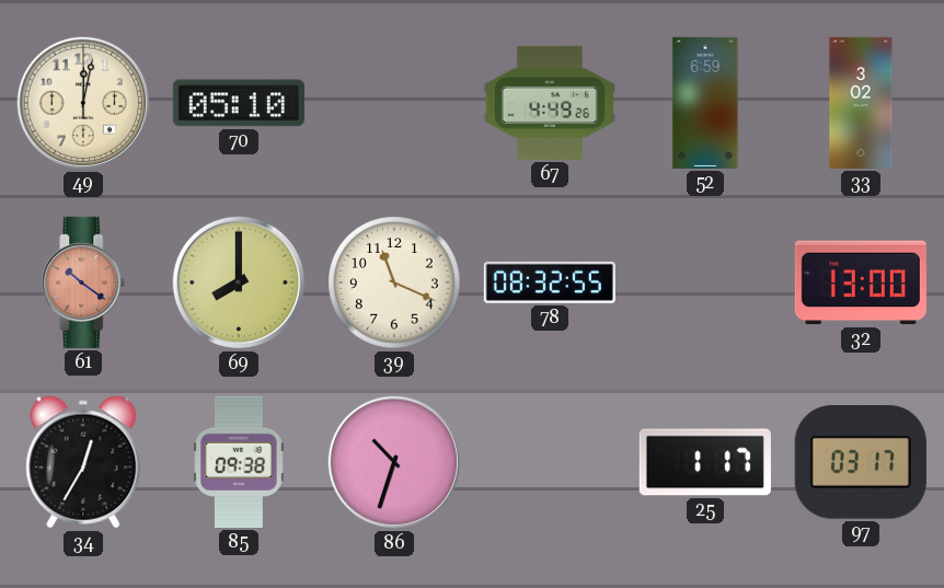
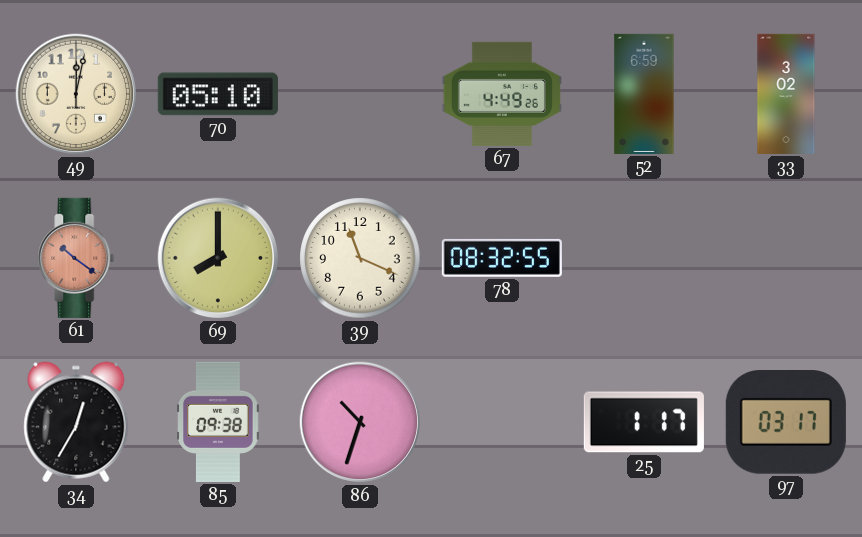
32: 13:00 -> none (861, 283)
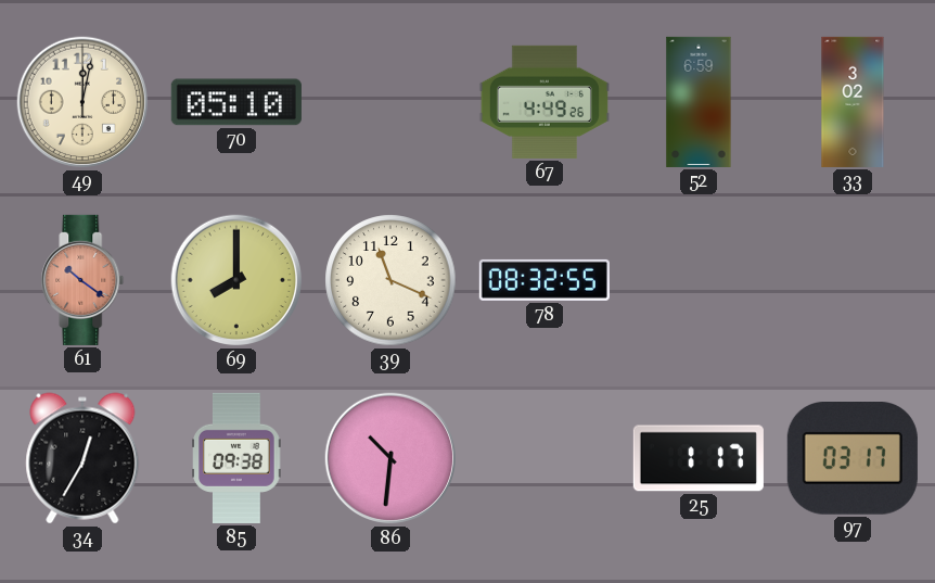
86: 10:33 -> 10:31 (390, 458)
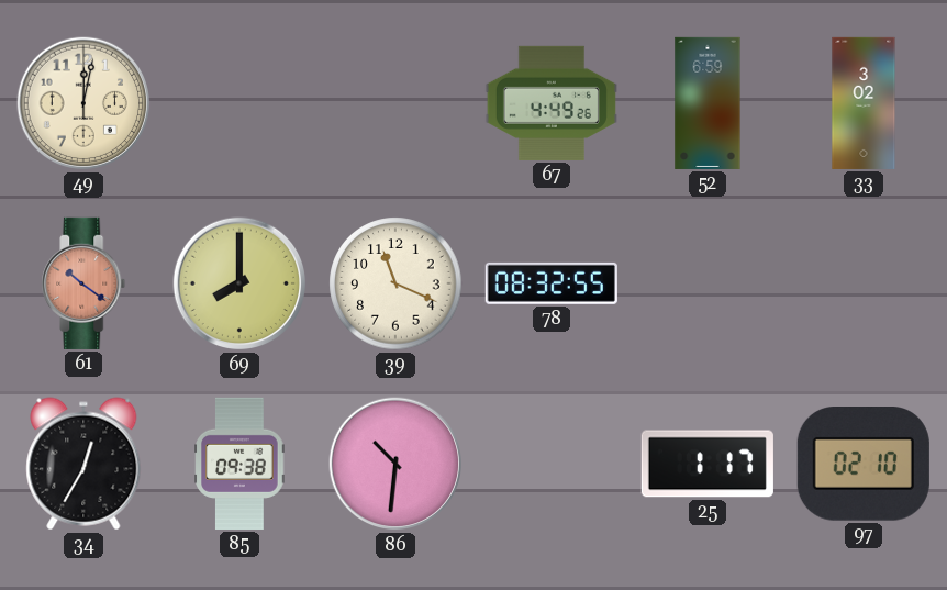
70: 05:10 -> none (236, 102)
97: 03:17 -> 02:10 (864, 465)
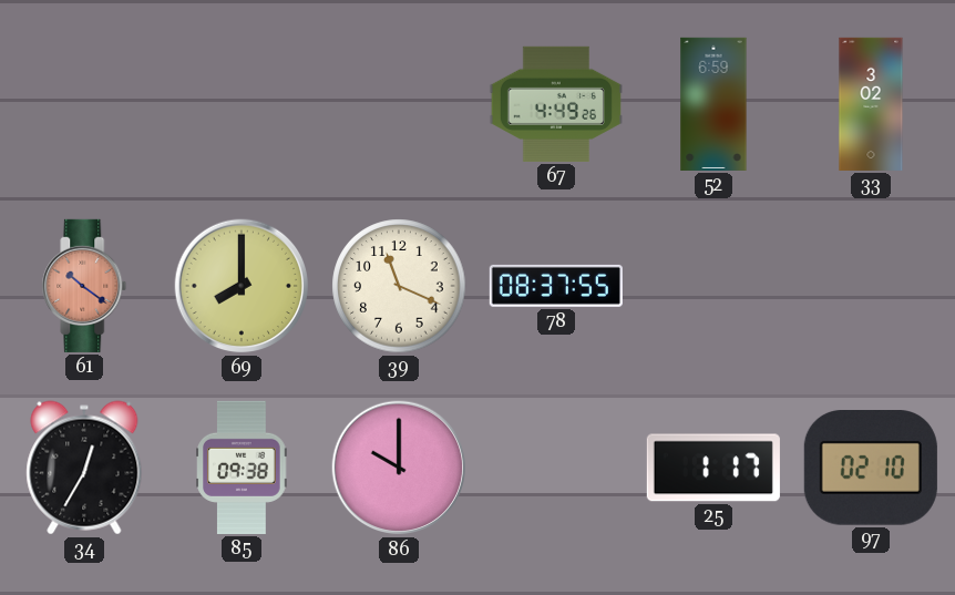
49: 12:02 -> none (83, 103)
78: 08:32 -> 08:37 (556, 286)
86: 10:31 -> 10:00 (399, 468)
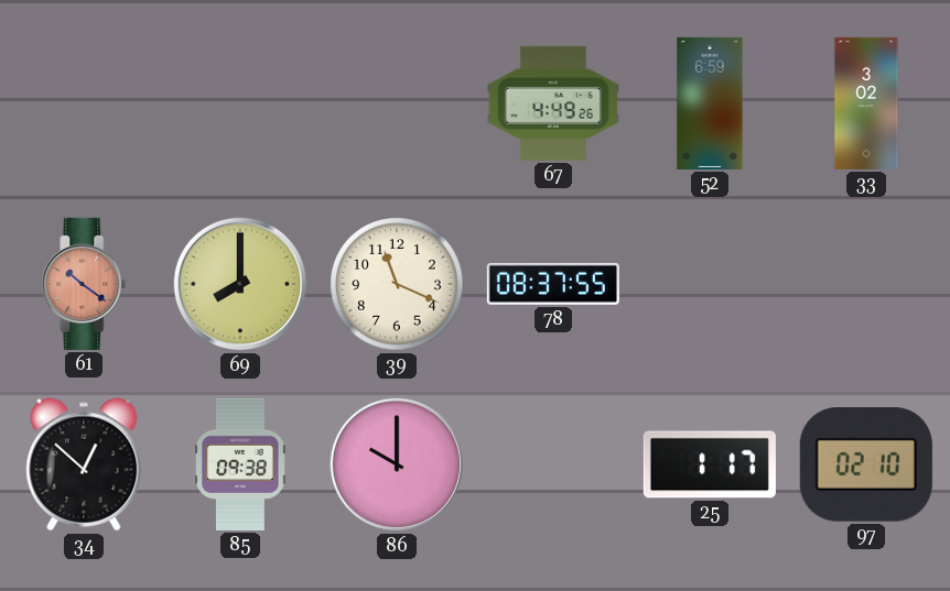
34: 12:35 -> 12:52 (84, 464)
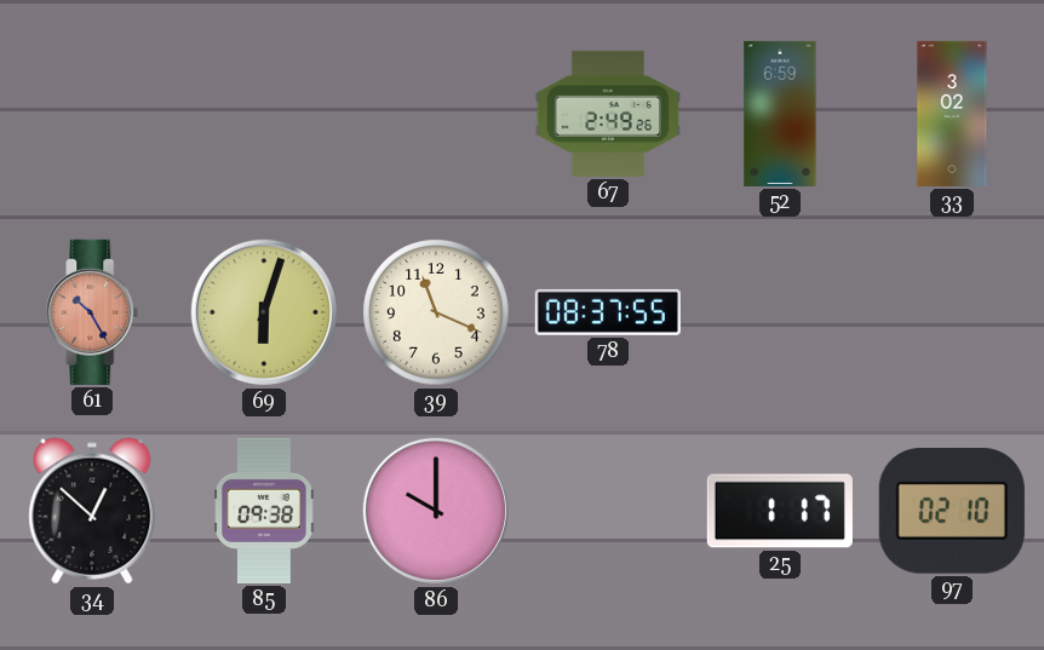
67: 4:49 -> 2:49 (608, 114)
61: 10:21 -> 10:25 (92, 312)
69: 8:00 -> 6:03 (264, 312)
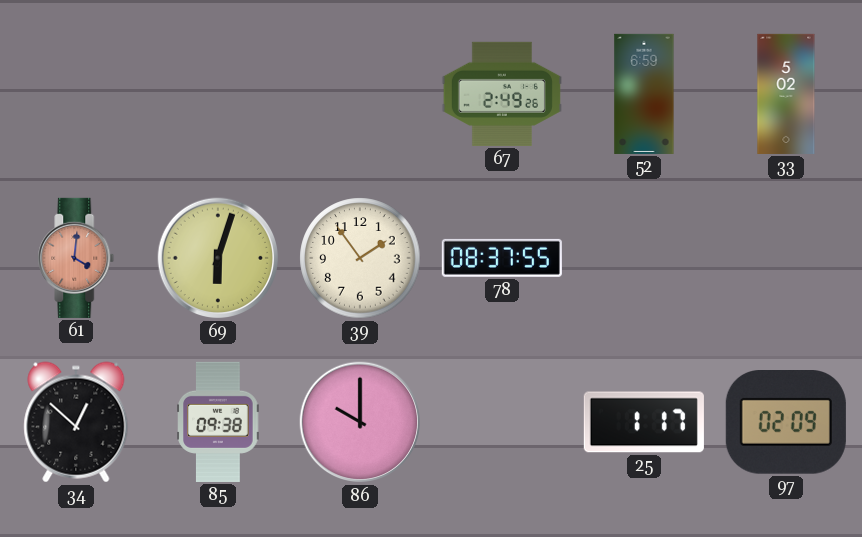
33: 3:02 -> 5:02 (786, 94)
61: 10:25 -> 4:01 (76, 258)
39: 11:19 -> 1:54 (360, 258)
97: 02:10 -> 02:09 (786, 423)
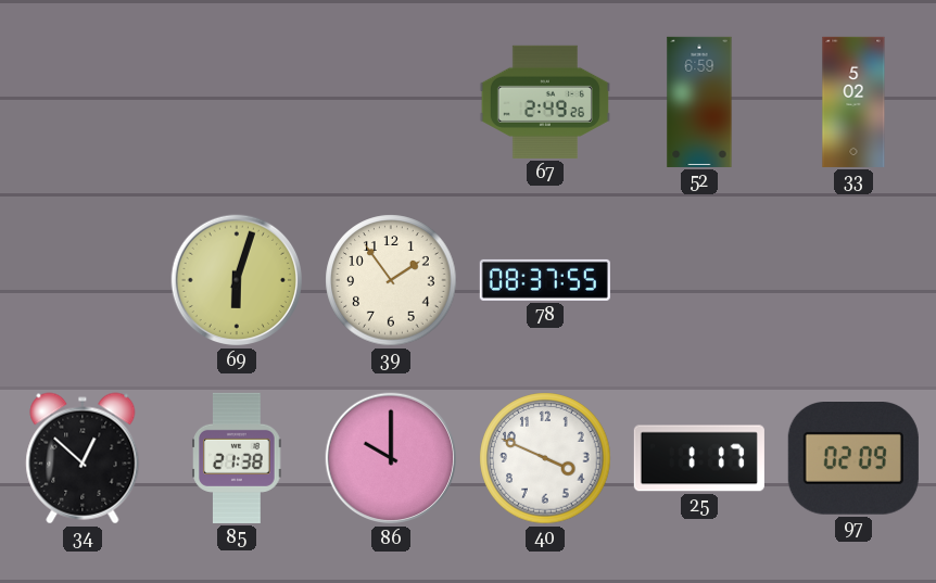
61: 4:01 -> none (76, 258)
85: 09:38 -> 21:38 (237, 458)
40: none -> 3:49 (545, 458)
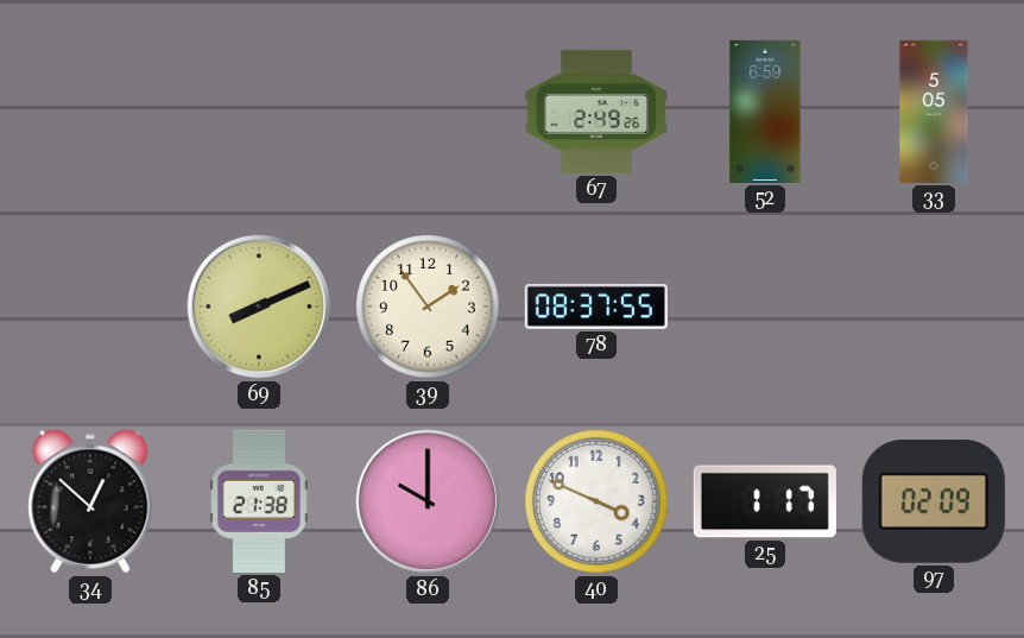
33: 5:02 -> 5:05 (934, 112)
69: 6:03 -> 8:11 (259, 307)
